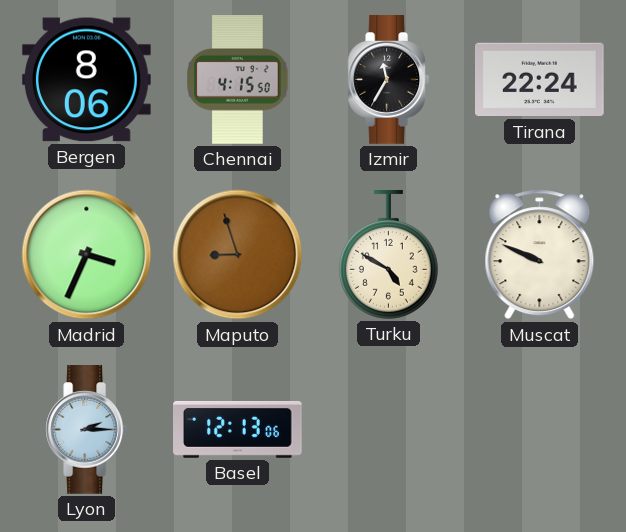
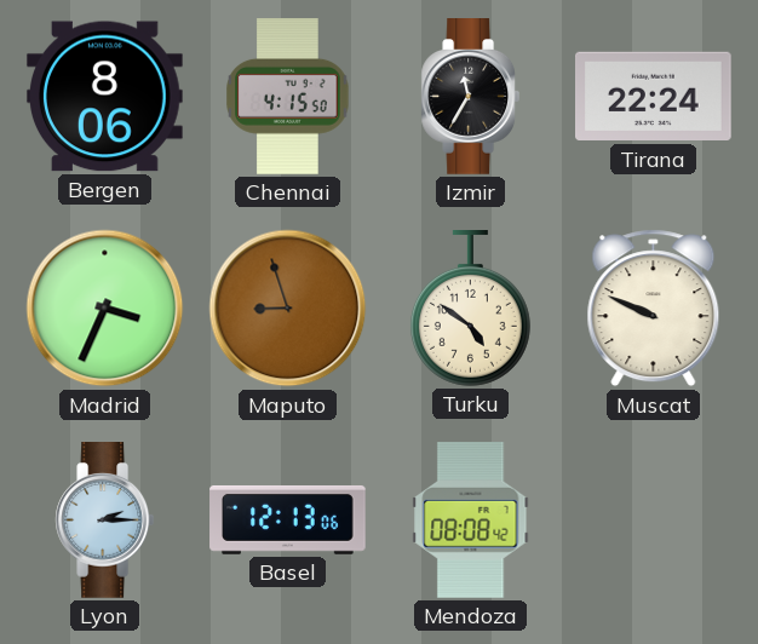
Turku: 4:50 -> 4:51 (470, 309)
Mendoza: none -> 08:08 (471, 521)
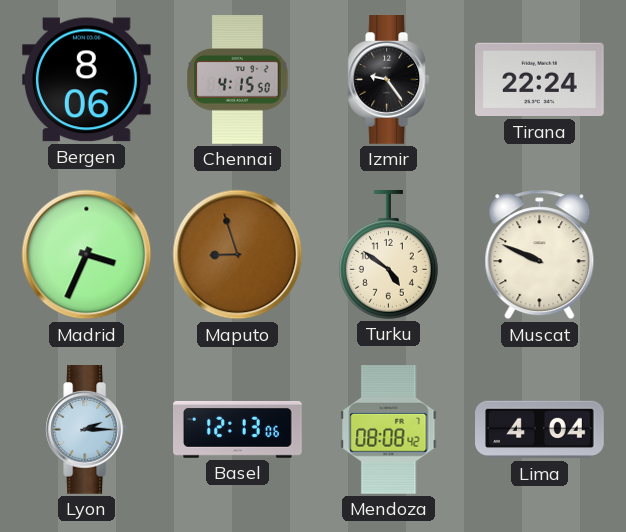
Izmir: 11:35 -> 9:24 (389, 80)
Lima: none -> 4:04 (540, 430)
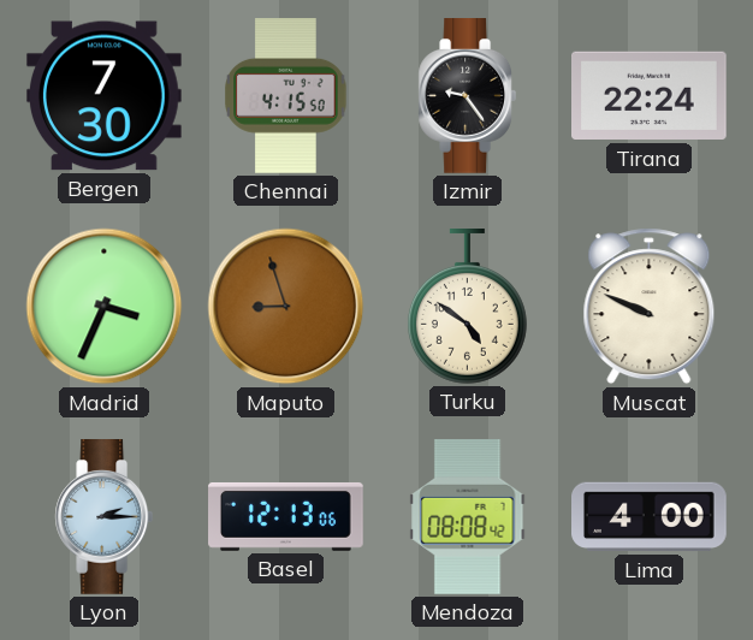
Bergen: 8:06 -> 7:30 (103, 96)
Lima: 4:04 -> 4:00 (650, 517)
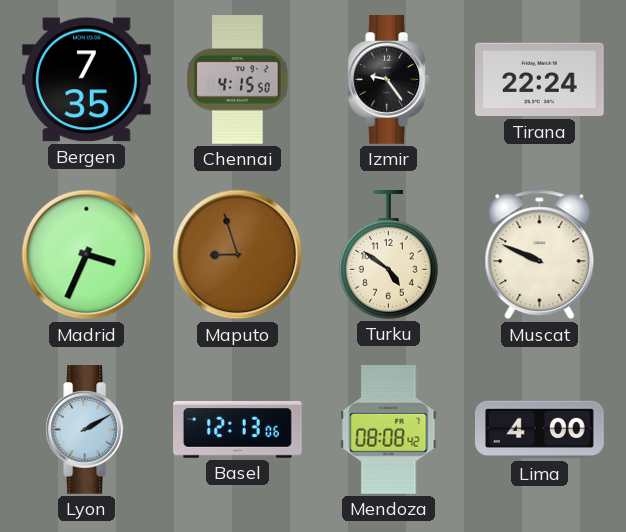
Bergen: 7:30 -> 7:35 (86, 80)
Lyon: 2:15 -> 2:10 (87, 430)
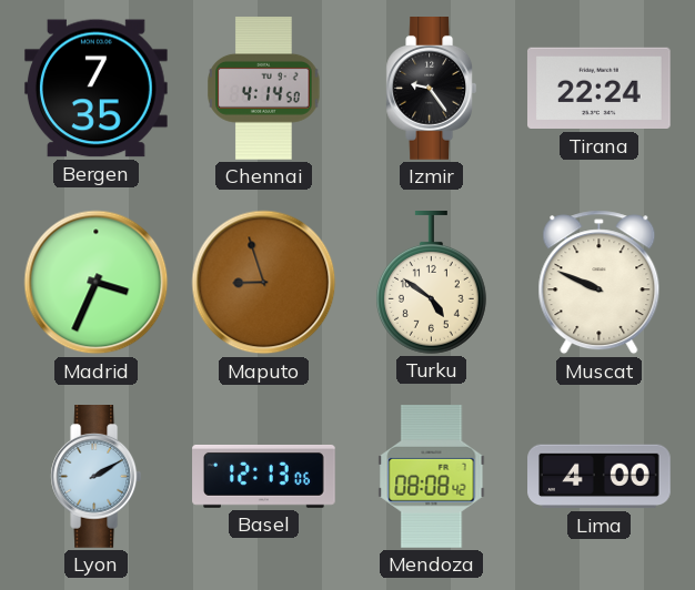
Chennai: 4:15 -> 4:14 (264, 89)
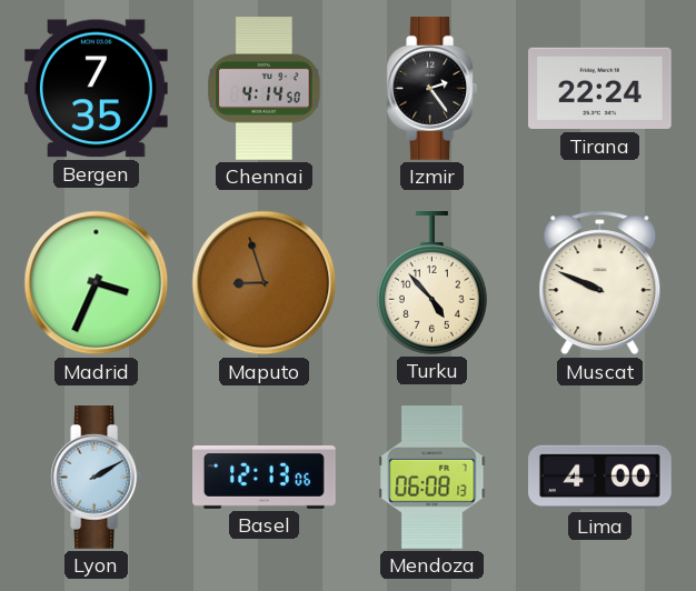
Izmir: 9:24 -> 2:24 (432, 89)
Turku: 4:51 -> 4:53 (431, 283)
Mendoza: 08:08 -> 06:08 (432, 478)
